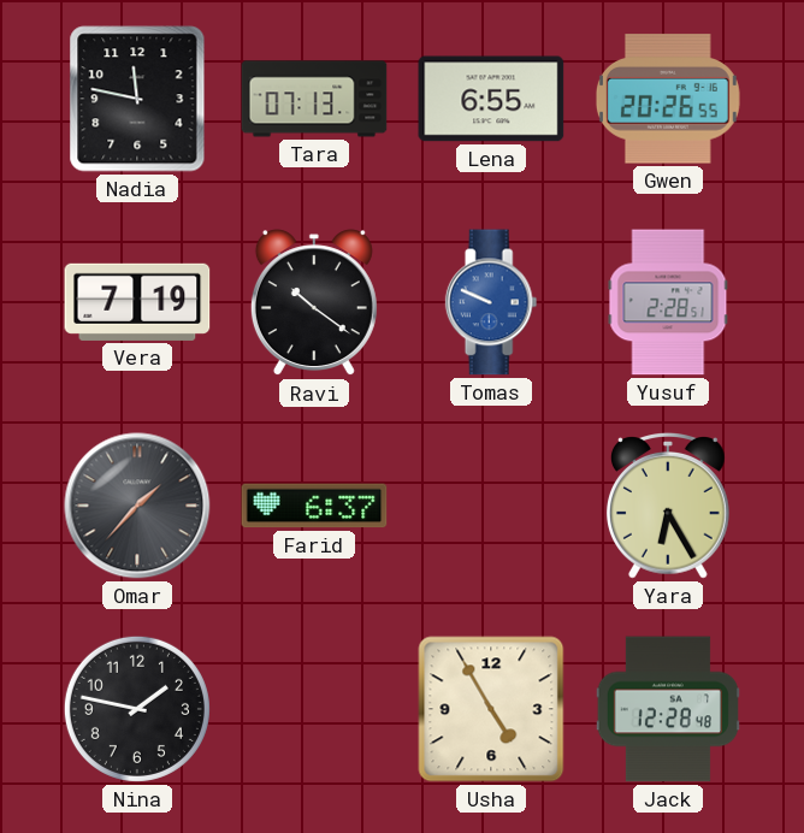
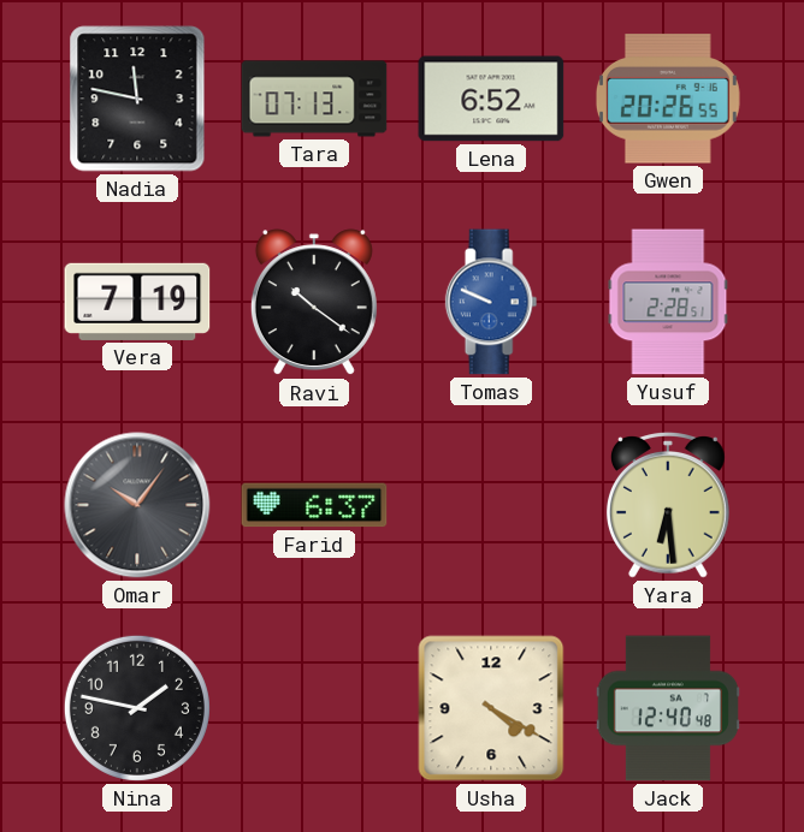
Lena: 6:55 -> 6:52 (491, 99)
Omar: 1:37 -> 10:06 (137, 505)
Yara: 6:25 -> 6:29 (668, 506)
Usha: 4:55 -> 4:20 (491, 708)
Jack: 12:28 -> 12:40 (668, 708)
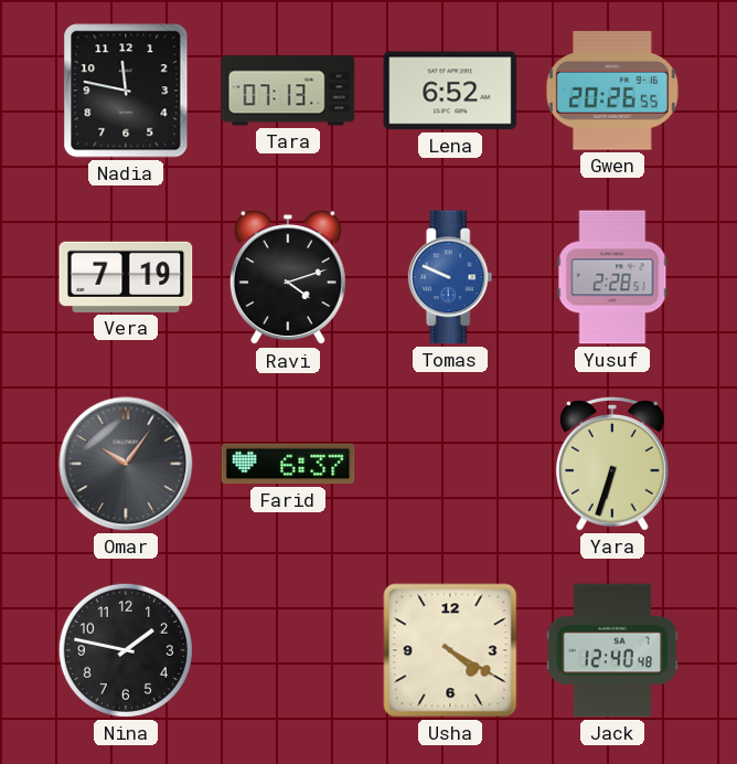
Ravi: 10:21 -> 4:12 (288, 278)
Yara: 6:29 -> 6:33 (612, 465)
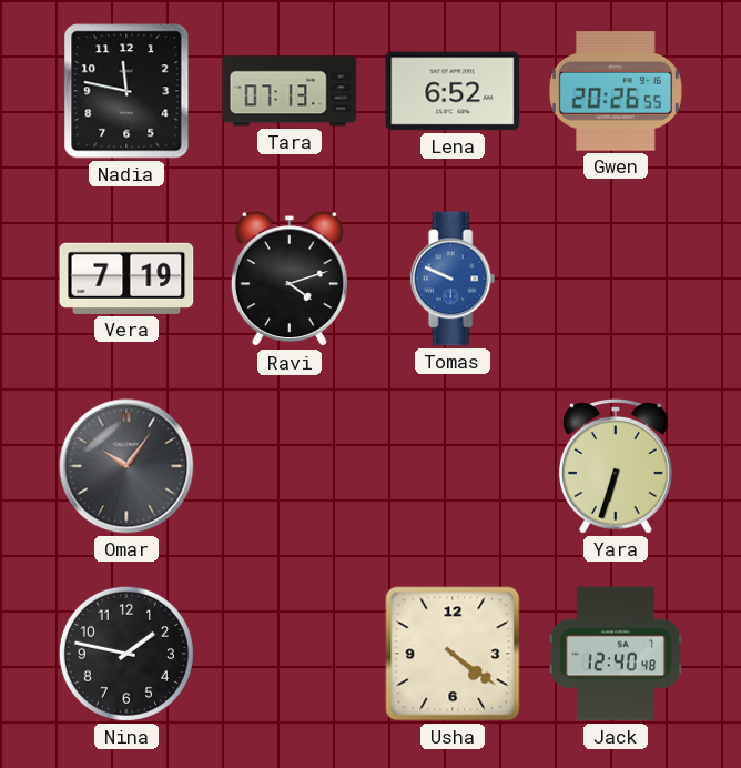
Yusuf: 2:28 -> none (612, 277)
Farid: 6:37 -> none (288, 464)
Usha: 4:20 -> 4:21 (453, 654)
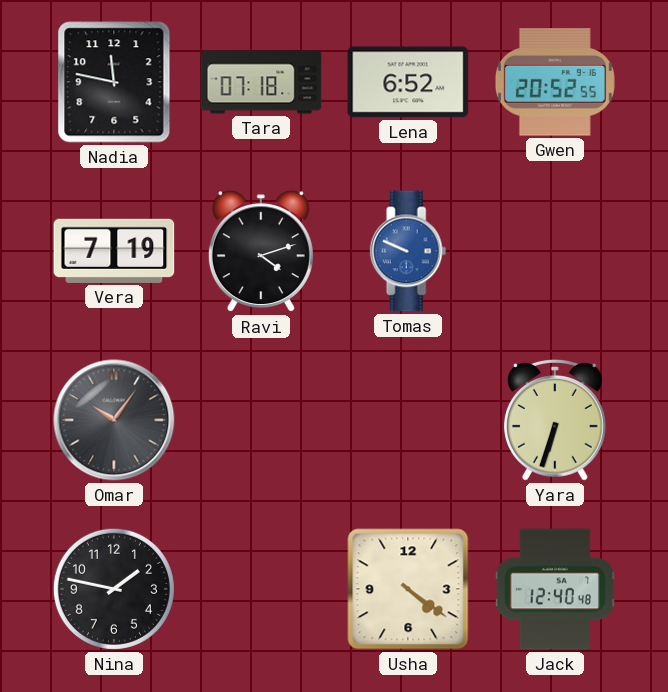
Tara: 07:13 -> 07:18 (261, 82)
Gwen: 20:26 -> 20:52 (555, 82)
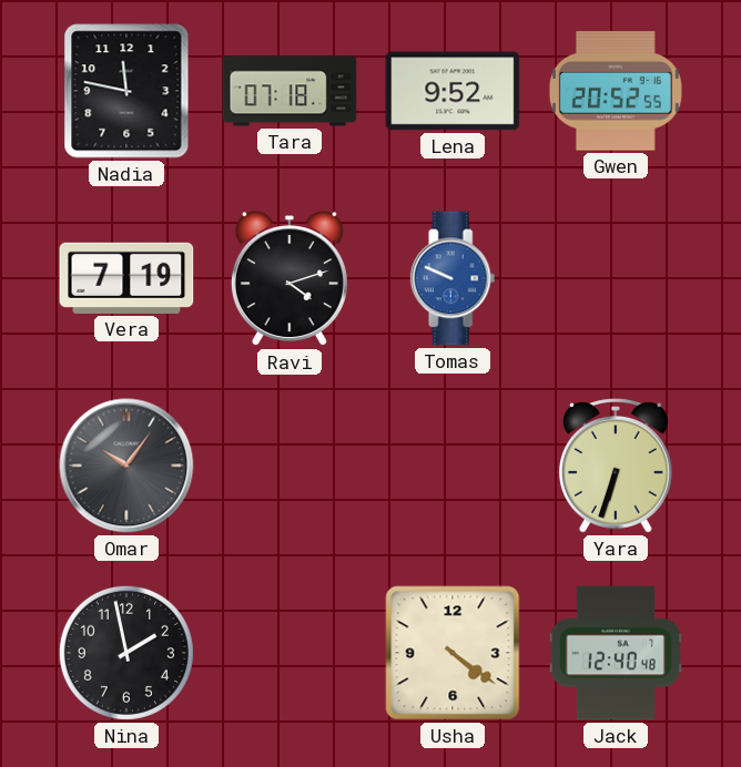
Lena: 6:52 -> 9:52 (453, 91)
Nina: 1:47 -> 1:58 (126, 653)
